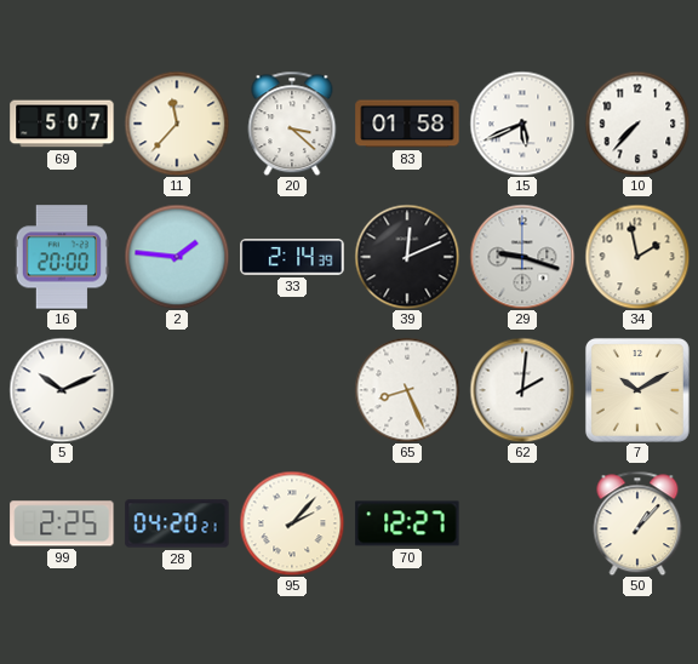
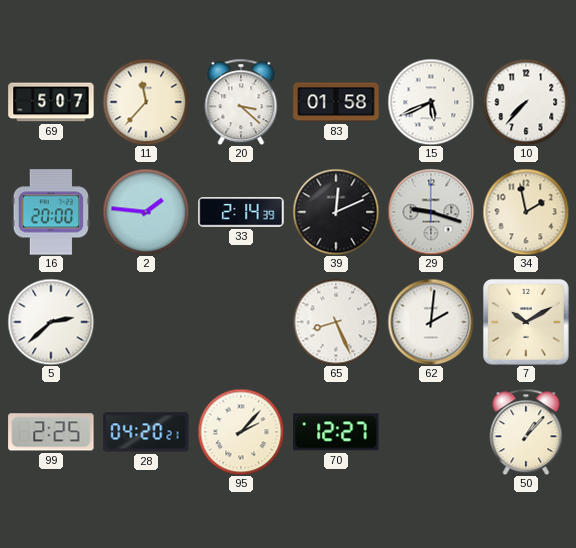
5: 10:11 -> 2:38 (51, 322)
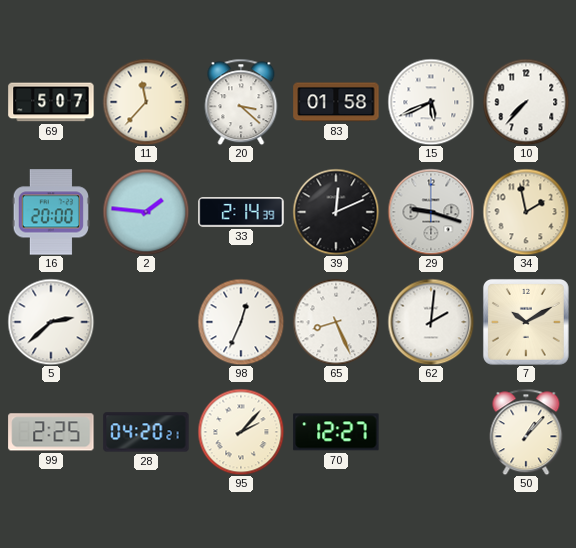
98: none -> 12:34 (241, 322)
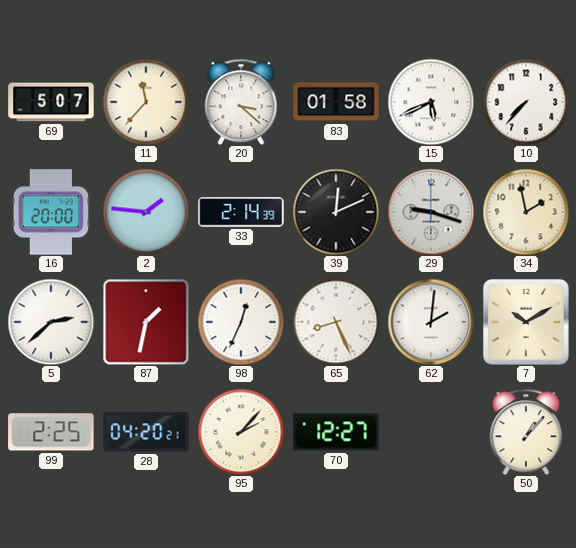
87: none -> 1:32 (146, 322)
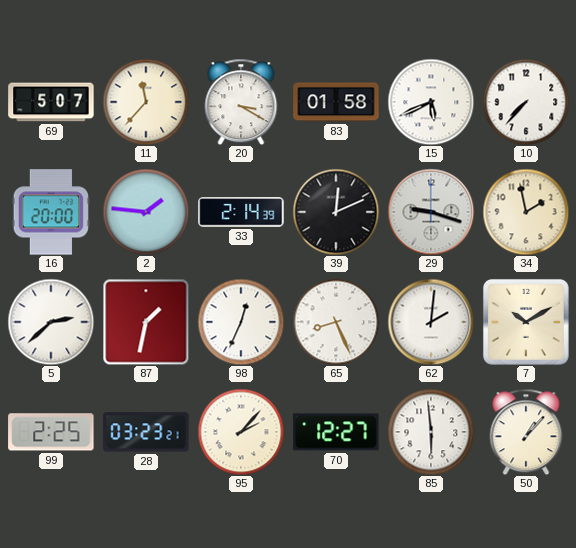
20: 3:22 -> 3:20 (241, 102)
28: 04:20 -> 03:23 (146, 432)
85: none -> 5:59 (431, 432)
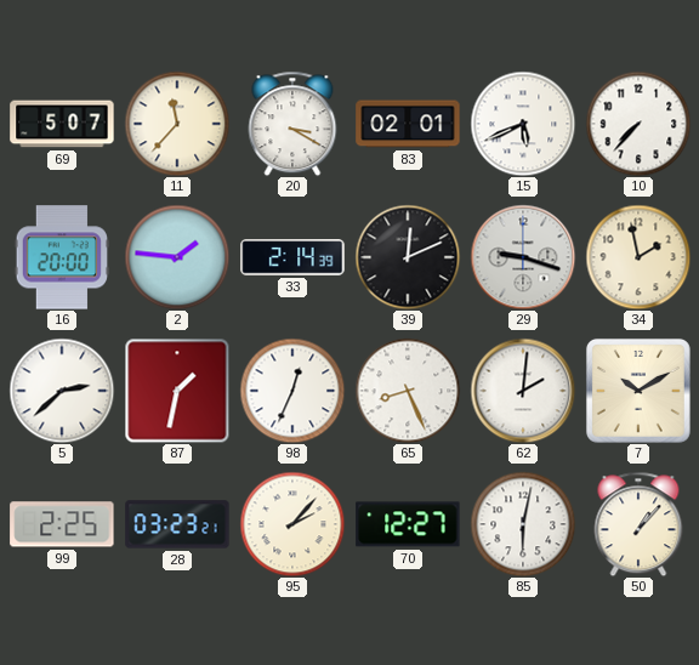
83: 01:58 -> 02:01 (408, 124)
85: 5:59 -> 6:02 (523, 524)
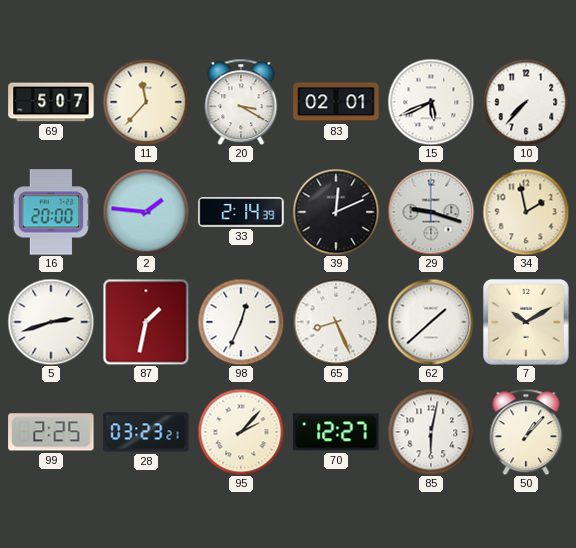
5: 2:38 -> 2:42 (51, 322)
62: 2:01 -> 1:38 (431, 322)
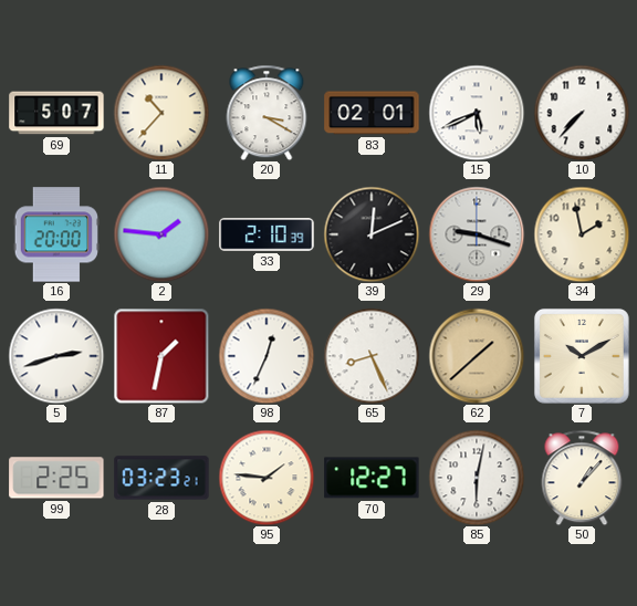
11: 11:37 -> 10:37 (161, 113)
33: 2:14 -> 2:10 (267, 234)
62 dial: white -> champagne (477, 356)
95: 2:07 -> 1:46 (267, 478)
